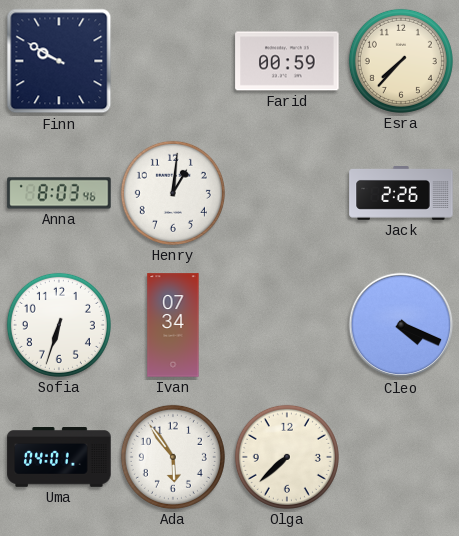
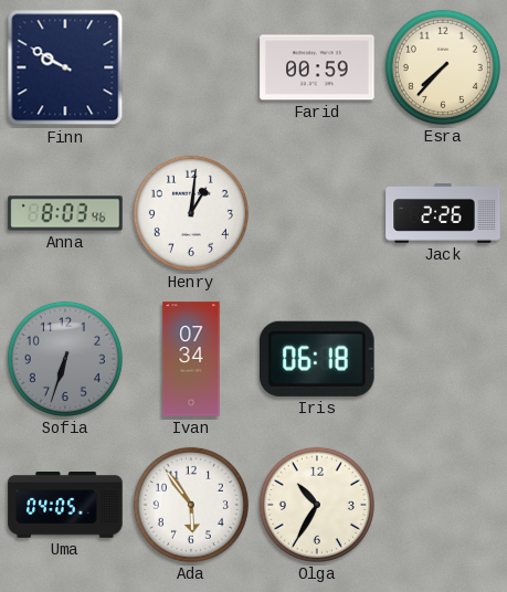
Sofia dial: white -> grey (65, 359)
Iris: none -> 06:18 (318, 359)
Cleo: 4:19 -> none (401, 325)
Uma: 04:01 -> 04:05 (65, 506)
Olga: 7:38 -> 10:35 (317, 505)
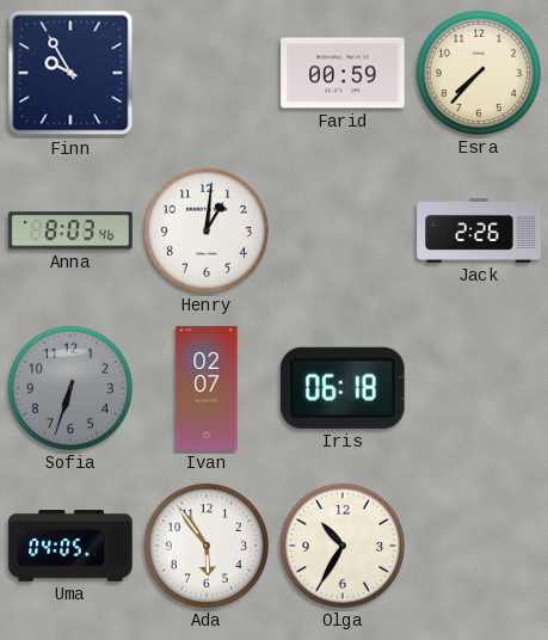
Finn: 9:50 -> 9:55 (70, 73)
Ivan: 07:34 -> 02:07 (207, 388)
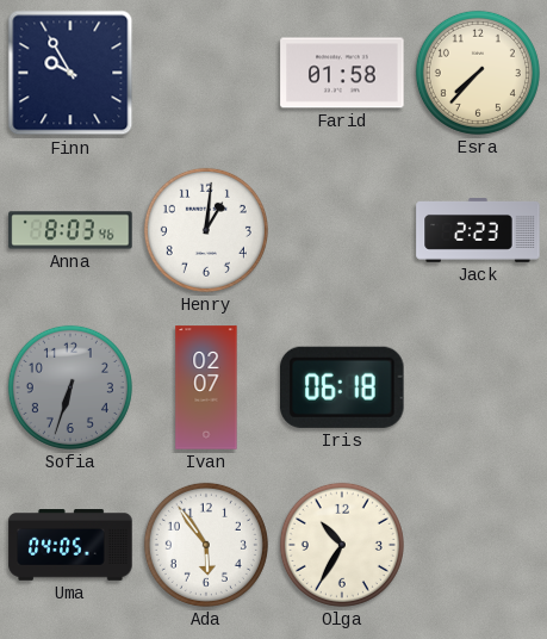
Farid: 00:59 -> 01:58 (342, 73)
Jack: 2:26 -> 2:23 (478, 231)
